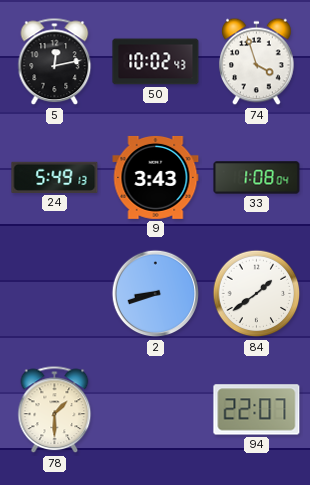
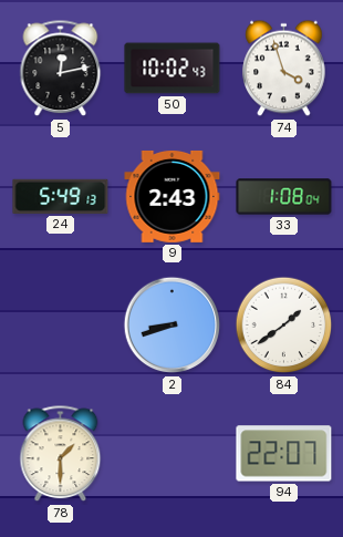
9: 3:43 -> 2:43 (173, 196)
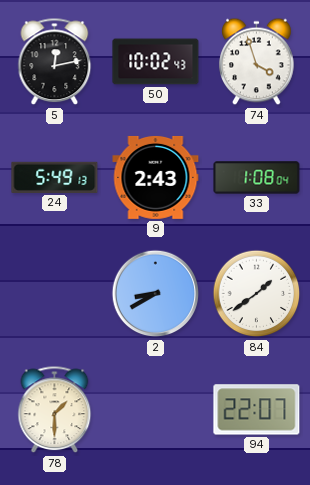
2: 8:42 -> 8:40 (156, 294)
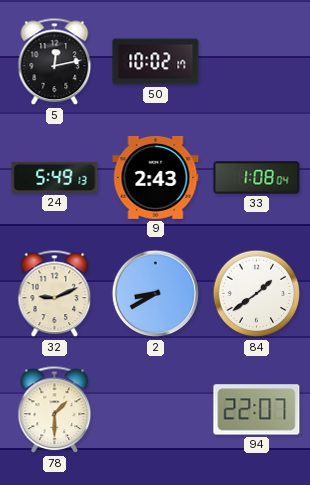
50: 10:02:43 -> 10:02:17 (156, 62)
74: 3:57 -> none (257, 62)
32: none -> 9:11 (55, 294)
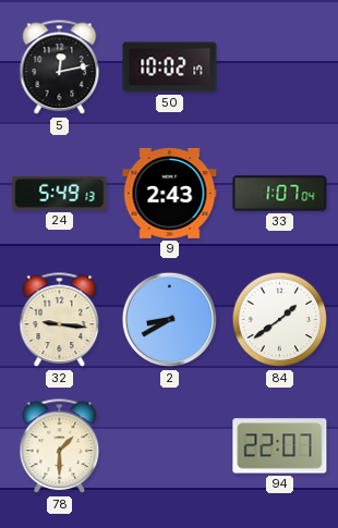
33: 1:08 -> 1:07 (280, 194)
32: 9:11 -> 9:16 (60, 320)
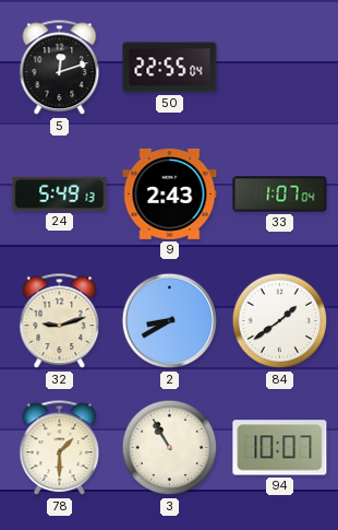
5: 12:13 -> 12:12 (60, 68)
50: 10:02 -> 22:55 (170, 68)
32: 9:16 -> 9:12 (60, 321)
3: none -> 10:55 (170, 448)
94: 22:07 -> 10:07 (280, 448)
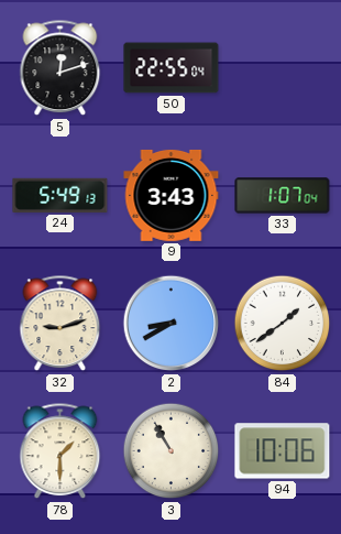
9: 2:43 -> 3:43 (172, 195)
94: 10:07 -> 10:06 (283, 451)
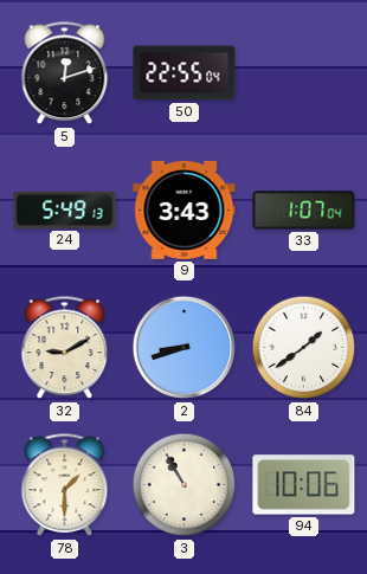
32: 9:12 -> 9:10 (65, 348)
2: 8:40 -> 8:42 (185, 348)
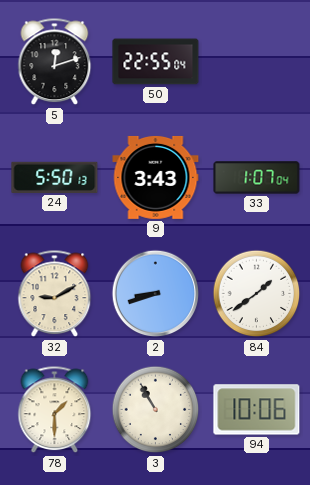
24: 5:49 -> 5:50 (55, 177)
